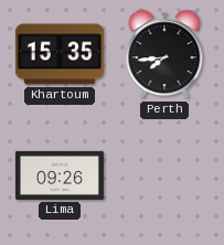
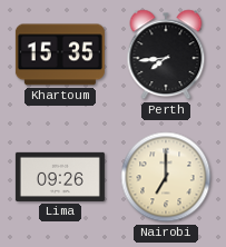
Nairobi: none -> 7:00 (166, 177)
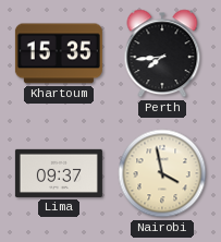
Lima: 09:26 -> 09:37 (59, 173)
Nairobi: 7:00 -> 3:58 (162, 173)
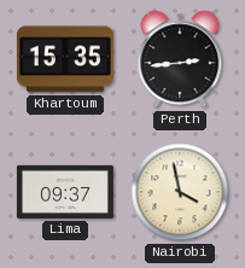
Perth: 7:44 -> 2:44 (180, 59)
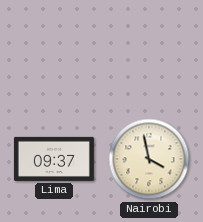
Khartoum: 15:35 -> none (65, 59)
Perth: 2:44 -> none (180, 59)
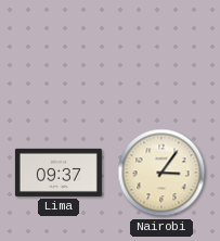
Nairobi: 3:58 -> 3:06 (161, 173)
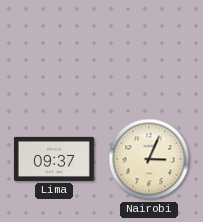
Nairobi: 3:06 -> 3:04 (149, 159)
